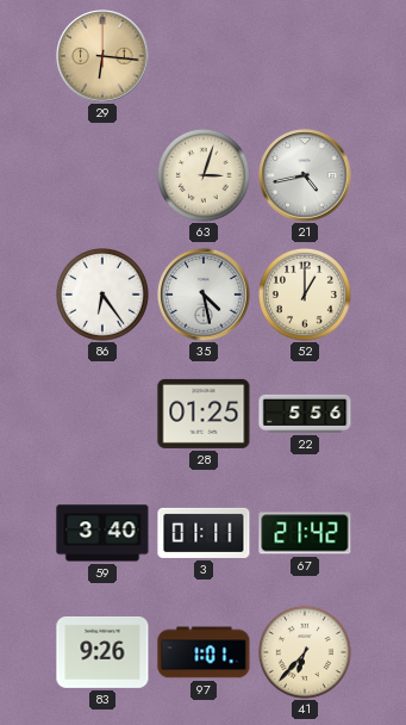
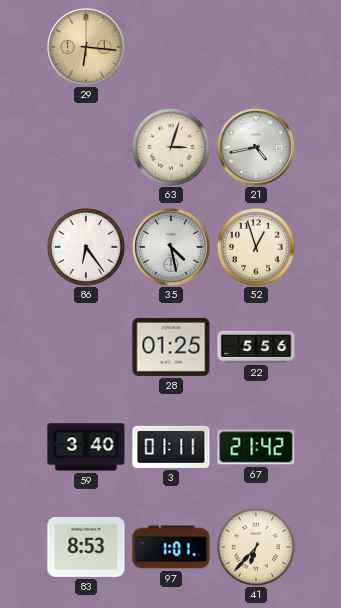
52: 1:00 -> 12:57 (256, 247)
83: 9:26 -> 8:53 (86, 547)
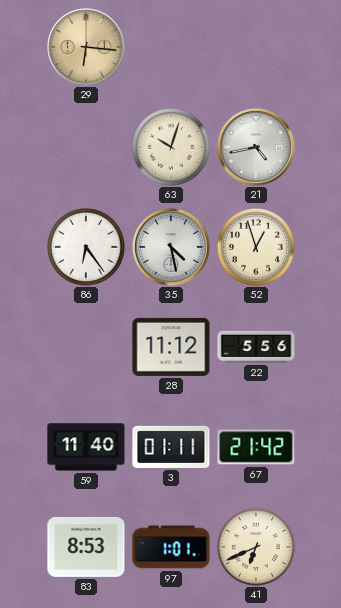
63: 3:03 -> 10:03 (171, 147)
28: 01:25 -> 11:12 (171, 347)
59: 3:40 -> 11:40 (86, 447)
41: 6:37 -> 6:41 (256, 547)
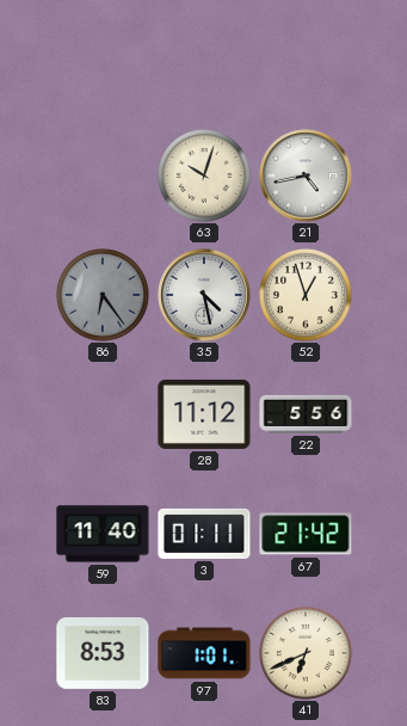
29: 6:16 -> none (86, 47)
86 dial: white -> grey (103, 295)
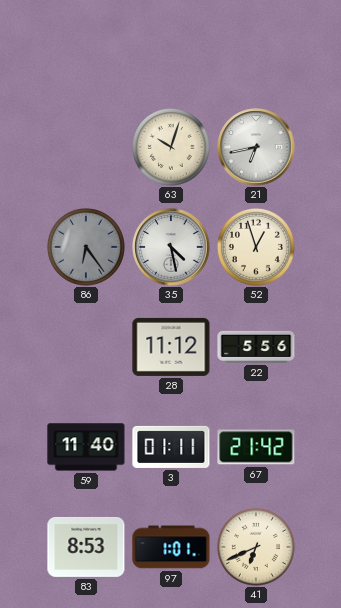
21: 4:43 -> 6:43 (256, 147)
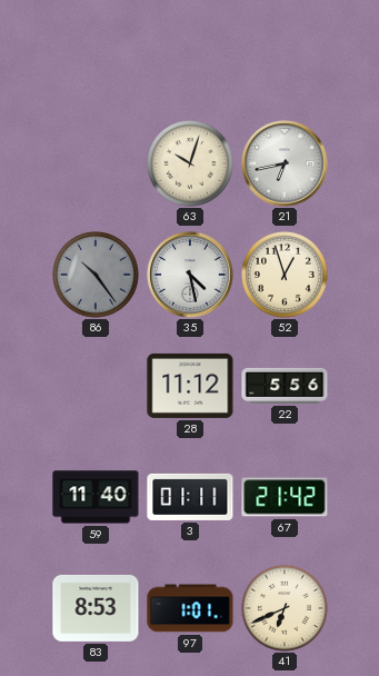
86: 6:24 -> 10:24 (96, 275)
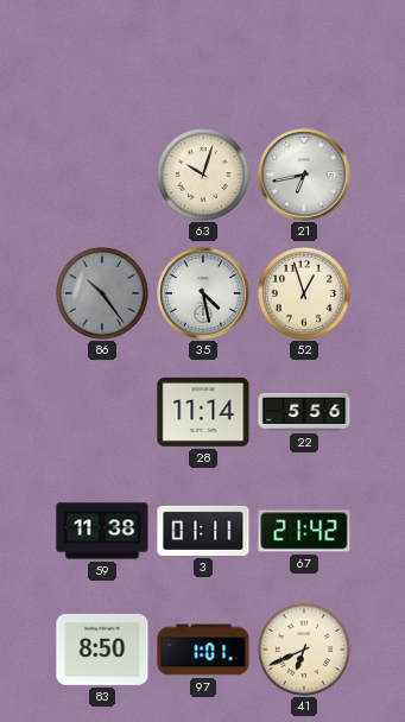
28: 11:12 -> 11:14 (203, 412)
59: 11:40 -> 11:38 (102, 531)
83: 8:53 -> 8:50 (102, 650)
